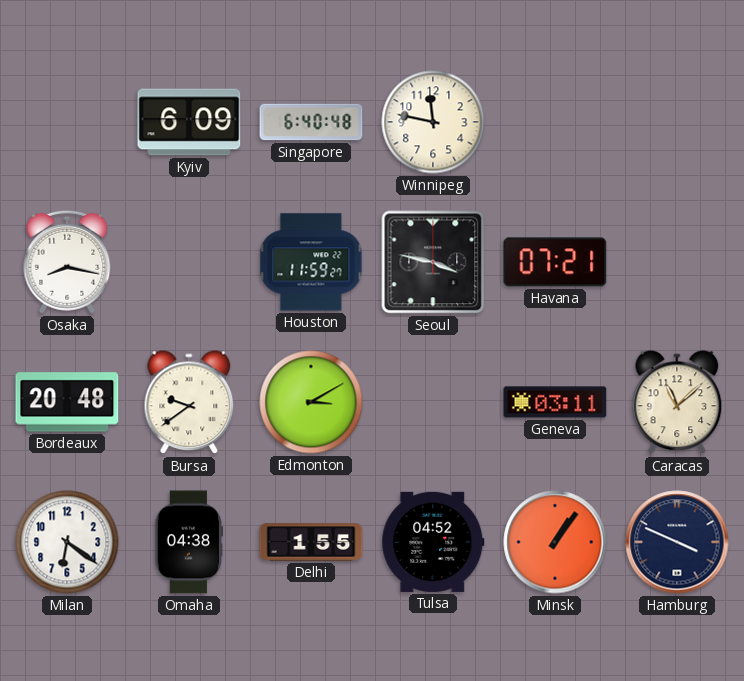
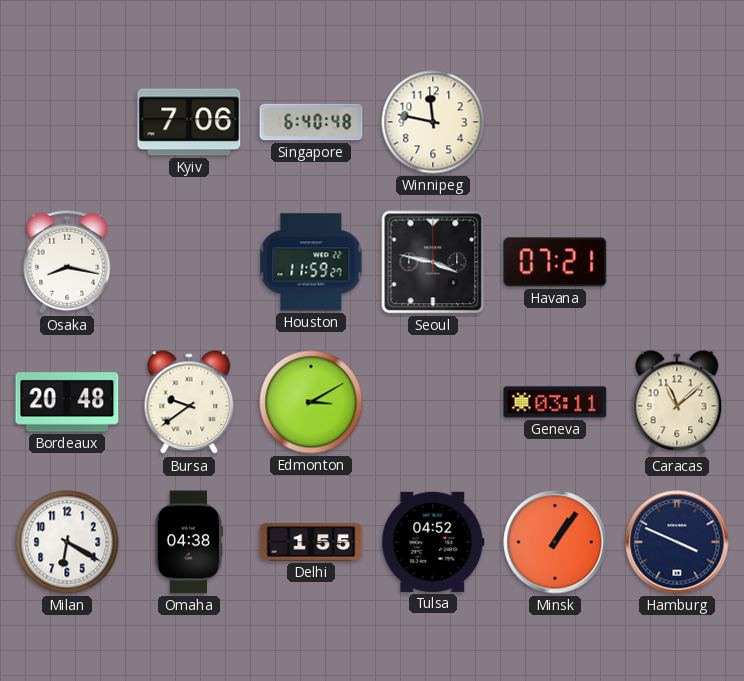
Kyiv: 6:09 -> 7:06 (189, 122)
Milan: 6:21 -> 6:20 (67, 542)
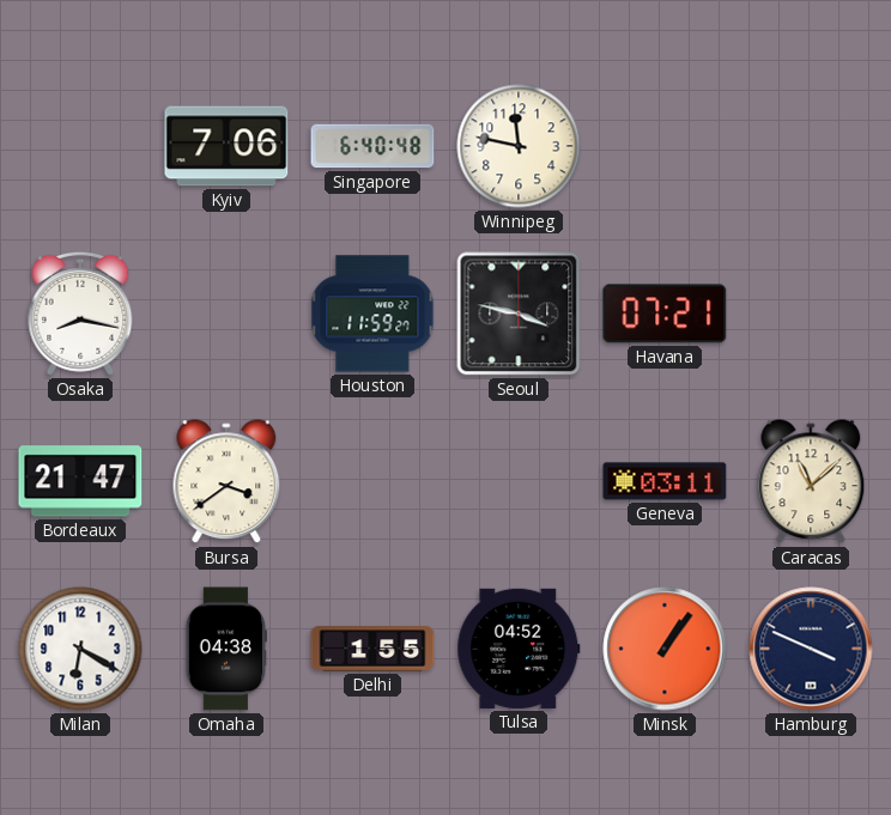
Bordeaux: 20:48 -> 21:47 (80, 481)
Bursa: 9:39 -> 3:39 (226, 482)
Edmonton: 3:10 -> none (311, 402)
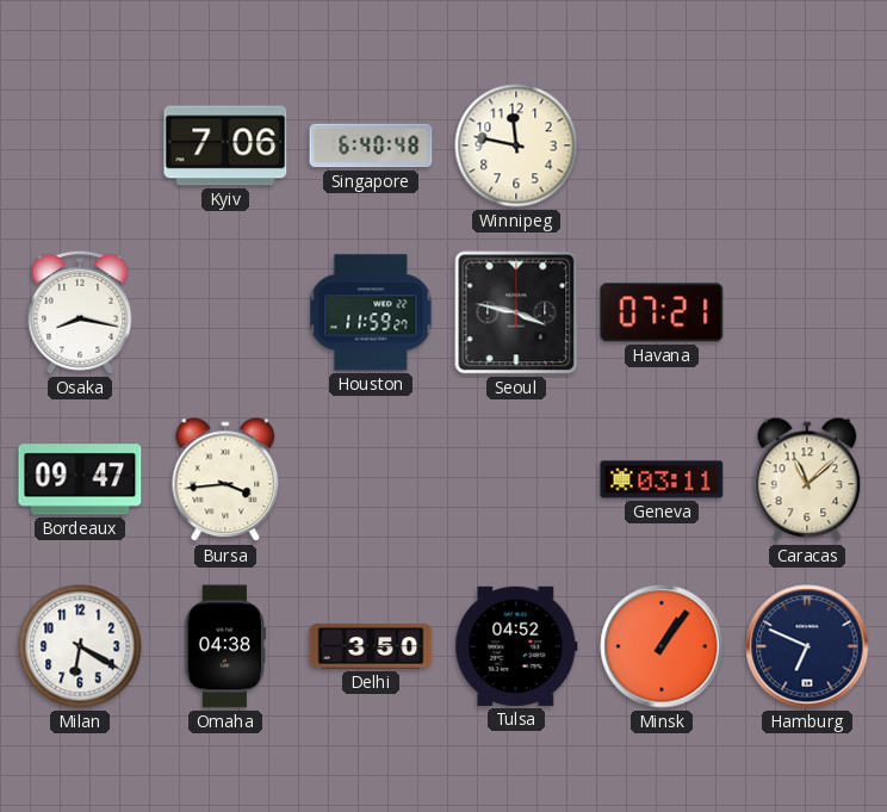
Bordeaux: 21:47 -> 09:47 (80, 479)
Bursa: 3:39 -> 3:44 (225, 481)
Delhi: 1:55 -> 3:50 (371, 646)
Hamburg: 3:49 -> 6:49 (807, 646)
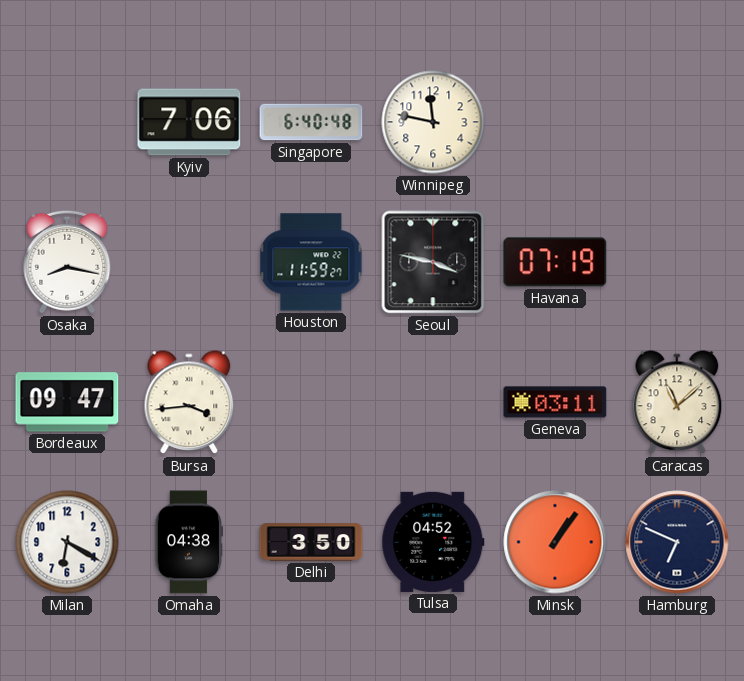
Havana: 07:21 -> 07:19 (555, 262)
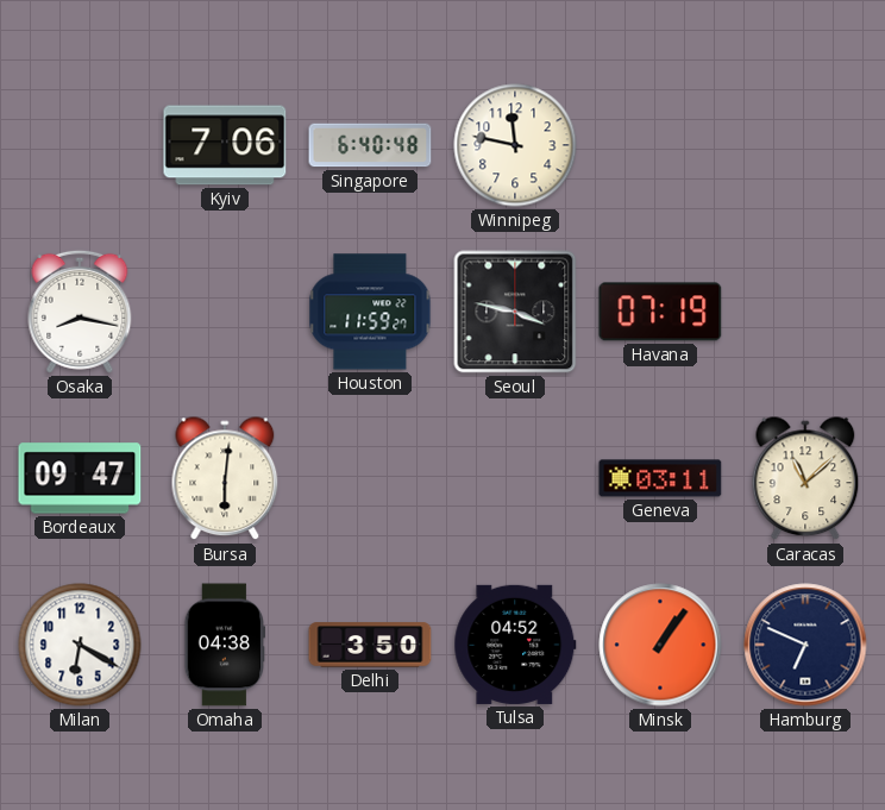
Bursa: 3:44 -> 6:01 (225, 479)
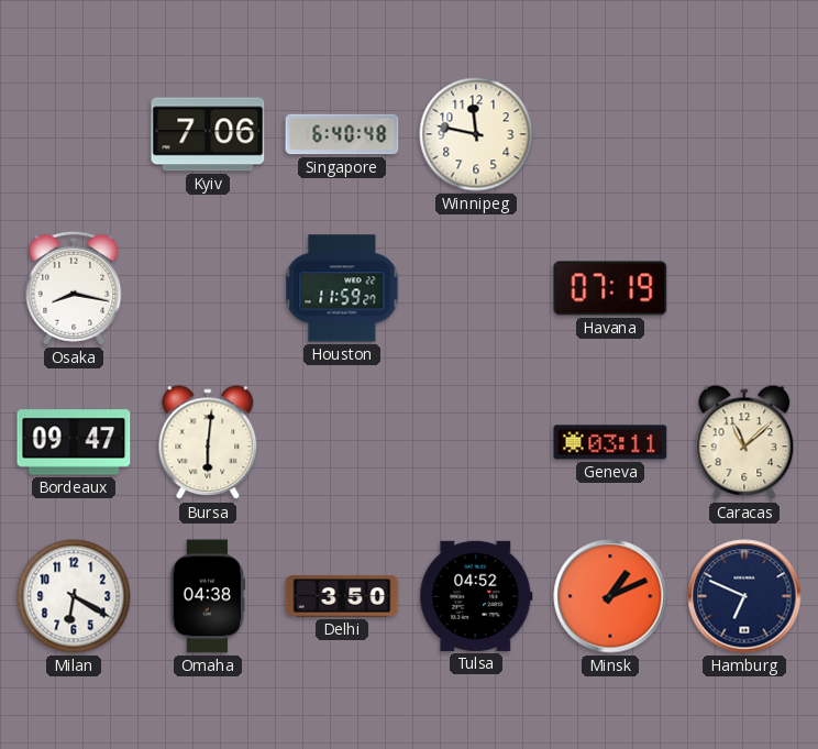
Seoul: 3:47 -> none (515, 312)
Minsk: 1:06 -> 1:11 (610, 596)
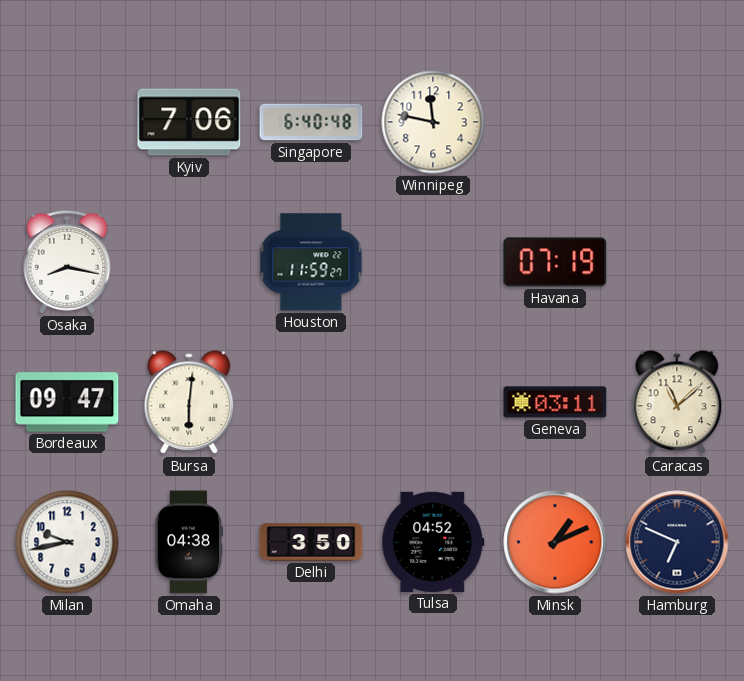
Milan: 6:20 -> 9:43 (67, 542)
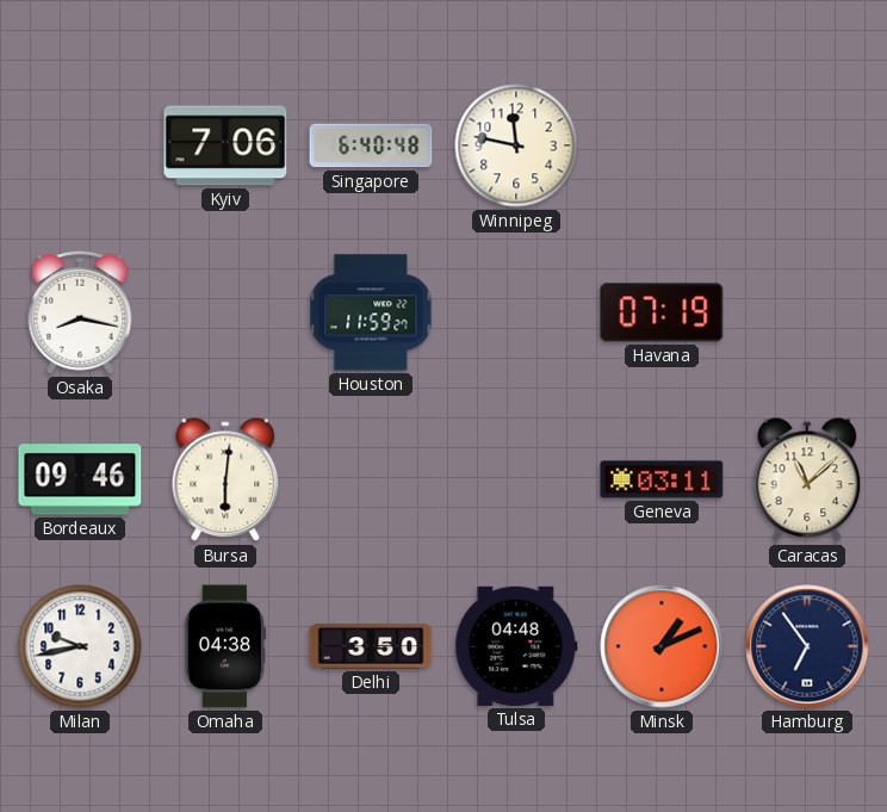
Bordeaux: 09:47 -> 09:46 (80, 479)
Tulsa: 04:52 -> 04:48 (516, 646)
Hamburg: 6:49 -> 6:54 (807, 646)
